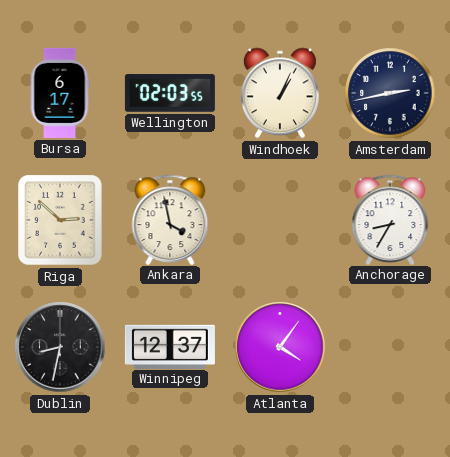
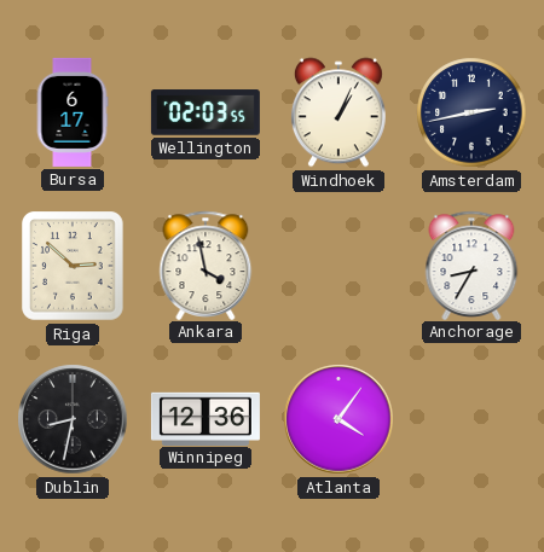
Winnipeg: 12:37 -> 12:36 (206, 418)
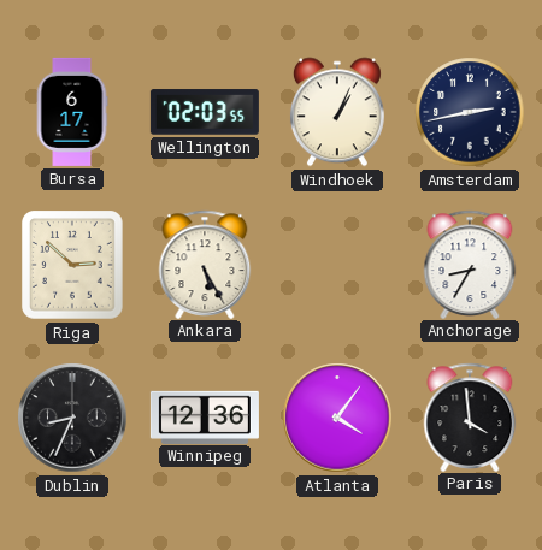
Ankara: 3:58 -> 5:25 (205, 264)
Dublin: 8:32 -> 8:34 (72, 418)
Paris: none -> 3:59 (470, 416)
